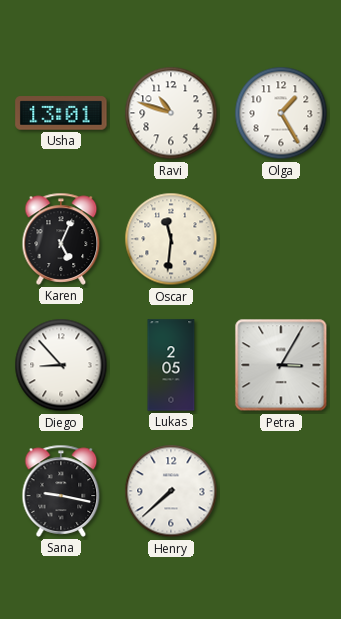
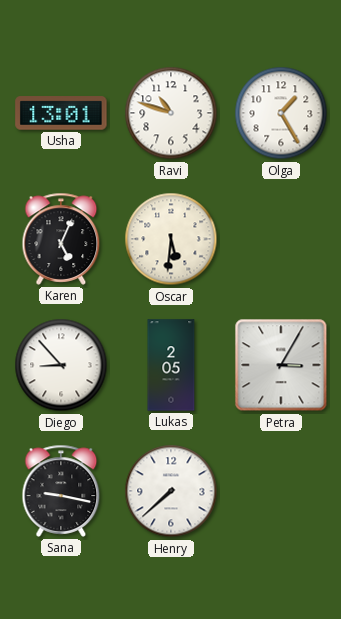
Oscar: 11:31 -> 5:31 (171, 239)
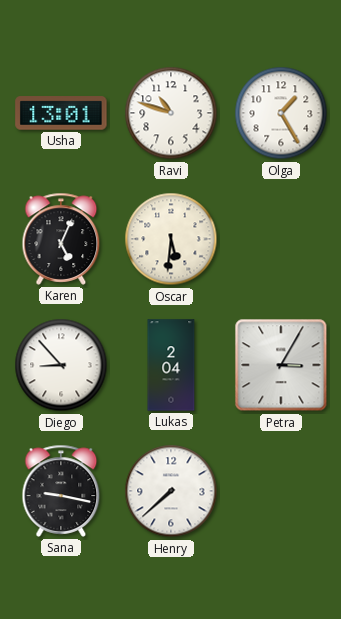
Lukas: 2:05 -> 2:04 (171, 365)
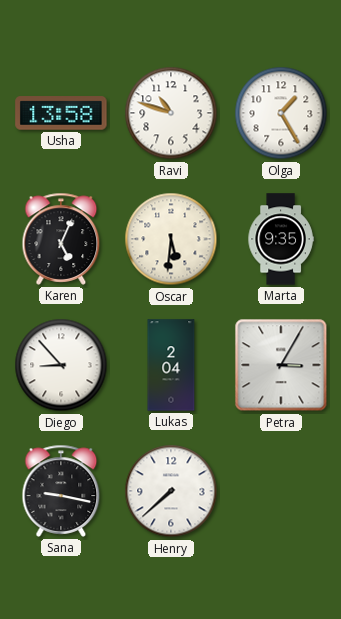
Usha: 13:01 -> 13:58 (61, 113)
Marta: none -> 9:35 (281, 239)
